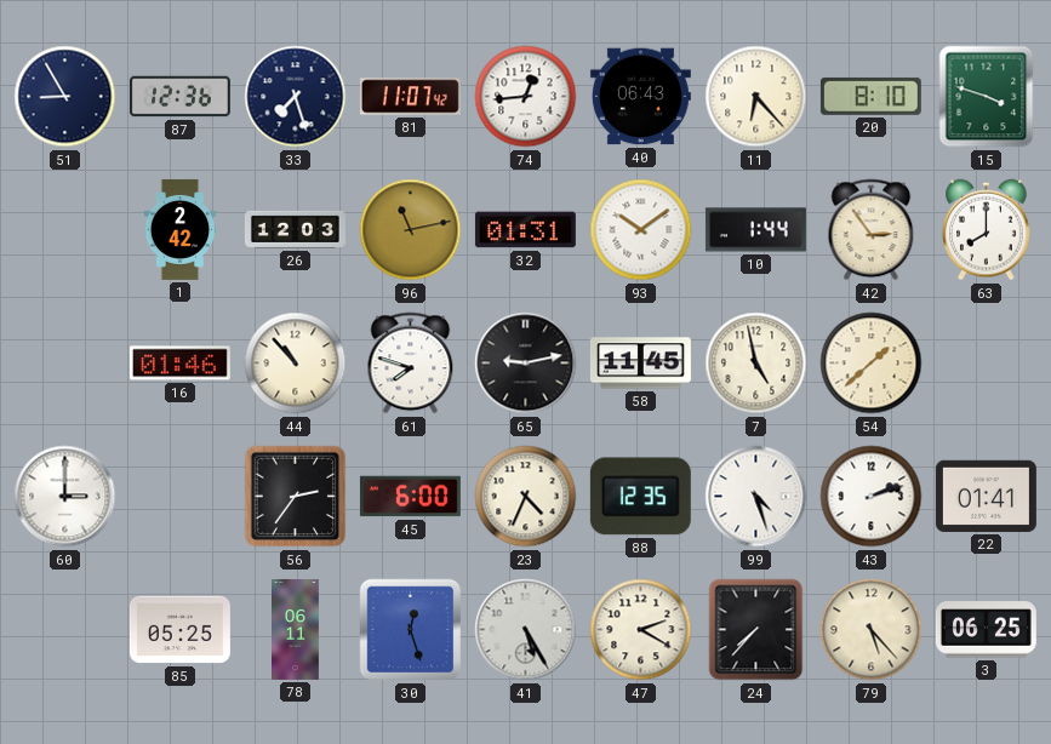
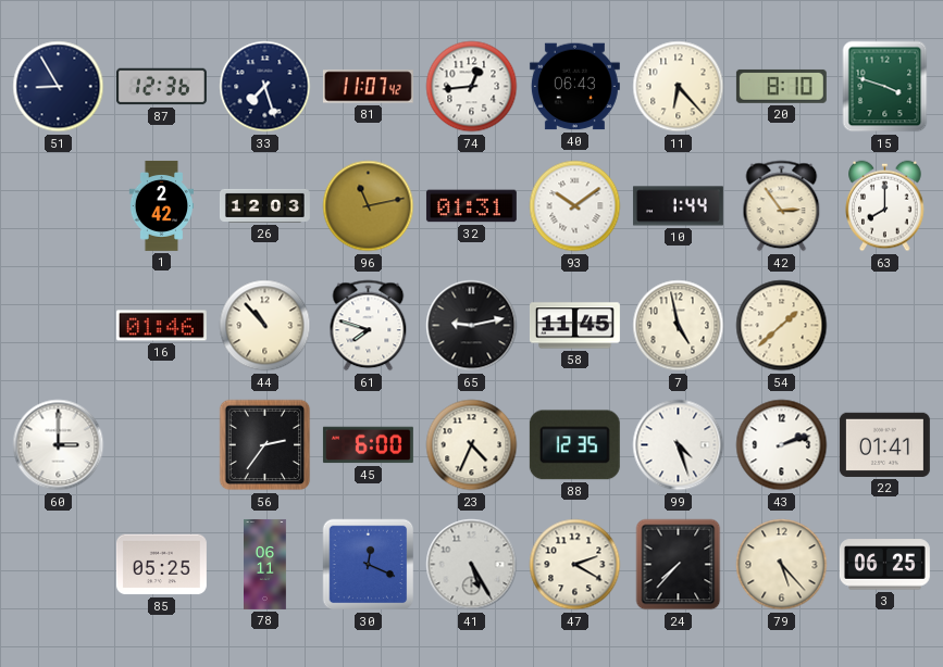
30: 12:27 -> 12:19 (369, 565)
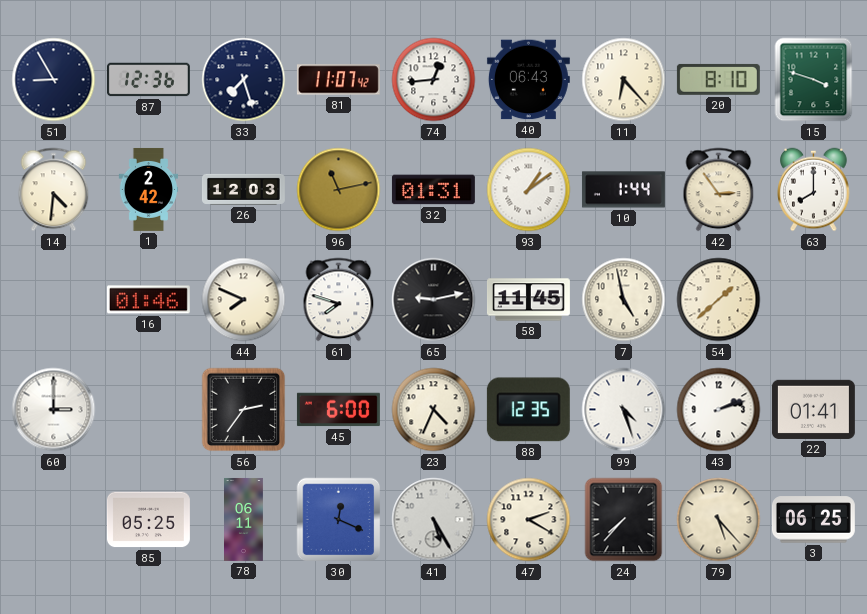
14: none -> 4:31 (54, 190)
93: 10:09 -> 1:09 (529, 190)
44: 10:53 -> 7:49 (244, 300)
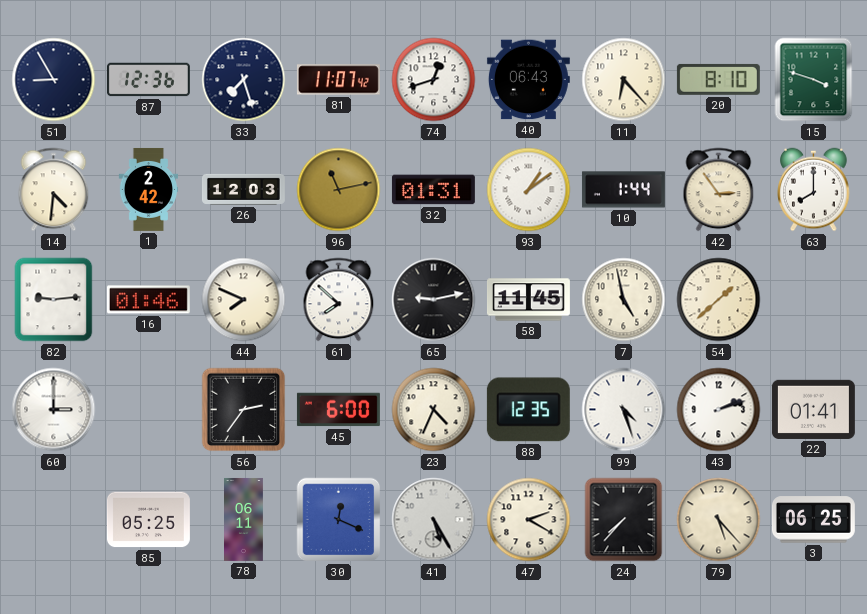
74: 12:44 -> 12:42 (434, 80)
82: none -> 9:14 (54, 300)
61: 7:48 -> 7:52 (339, 300)
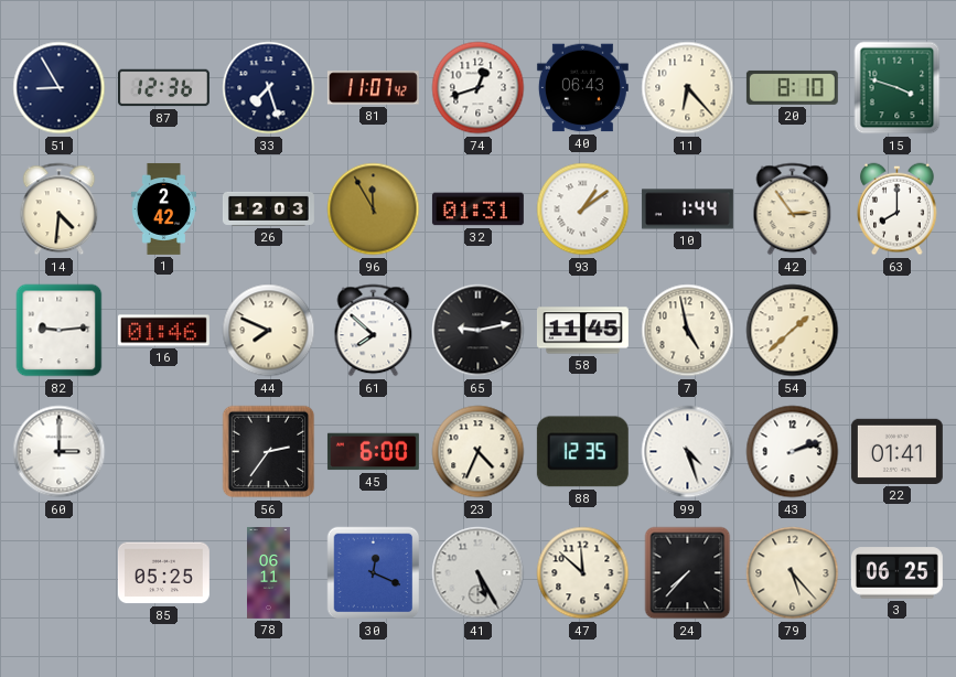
96: 11:13 -> 11:55 (374, 209)
47: 2:20 -> 11:52 (583, 573)
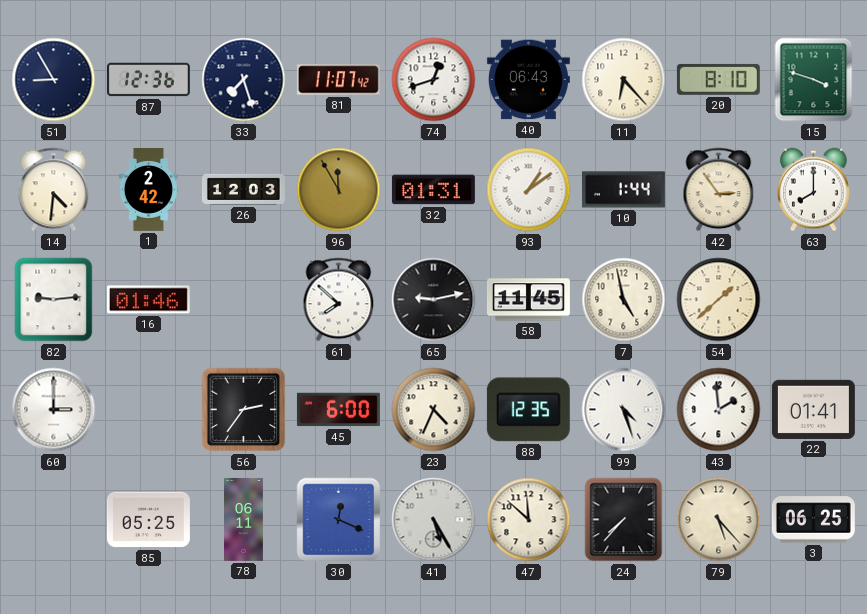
44: 7:49 -> none (269, 331)
43: 2:12 -> 1:59 (719, 410)
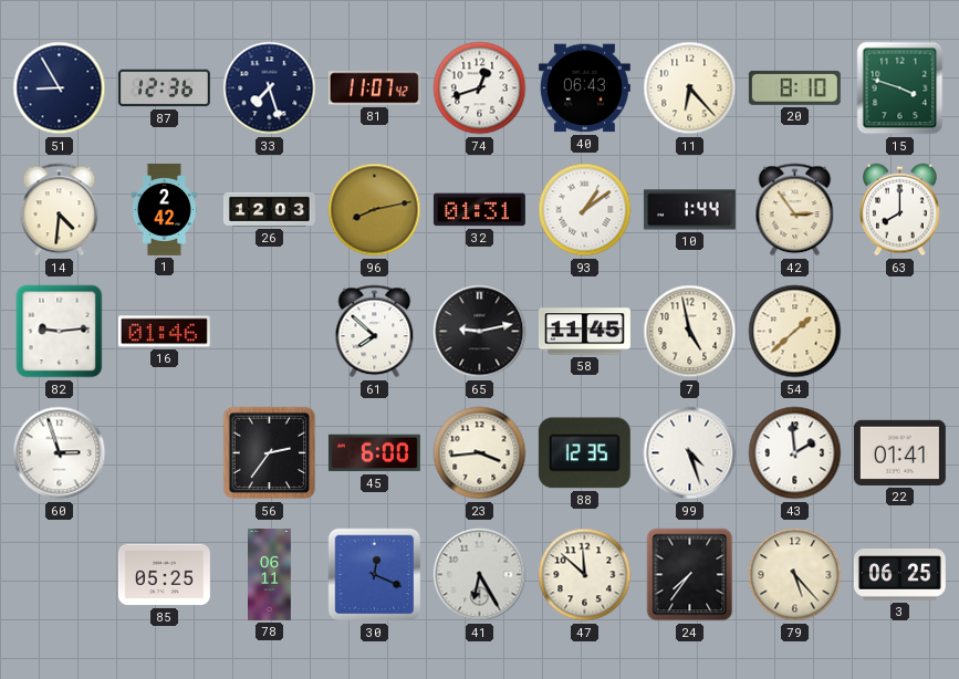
96: 11:55 -> 8:13 (375, 210)
60: 3:00 -> 2:57 (60, 453)
23: 4:34 -> 3:44 (480, 453)
41: 5:25 -> 6:25 (480, 575)
24: 7:37 -> 7:36 (690, 575)
